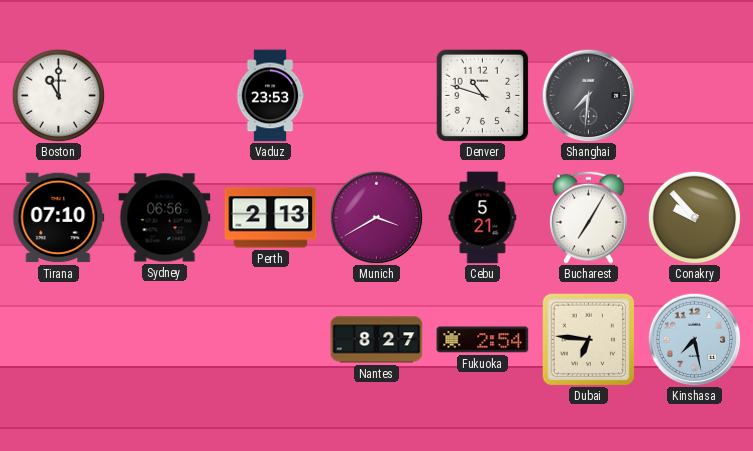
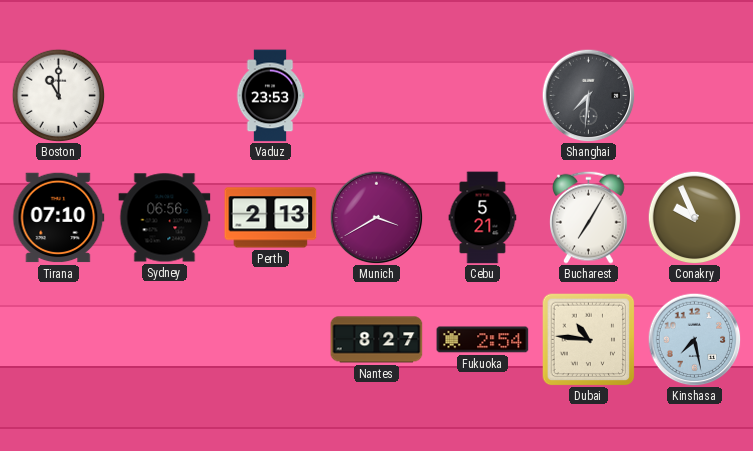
Denver: 10:48 -> none (482, 95)
Conakry: 9:53 -> 9:56 (694, 217)
Dubai: 6:46 -> 10:46 (588, 339)
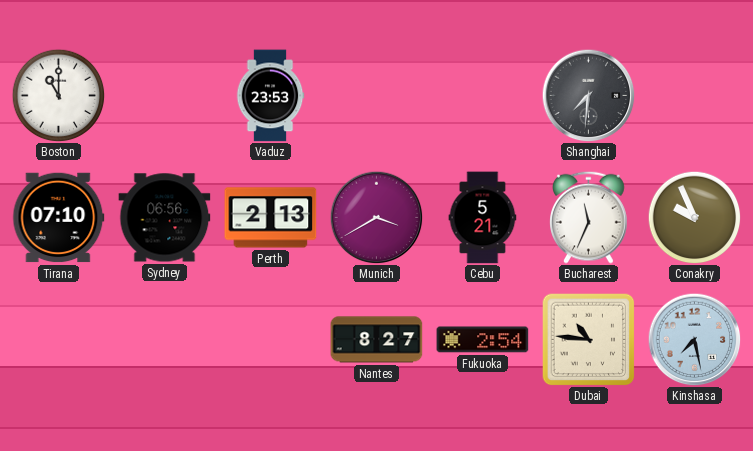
Bucharest: 7:05 -> 11:34 (589, 217)
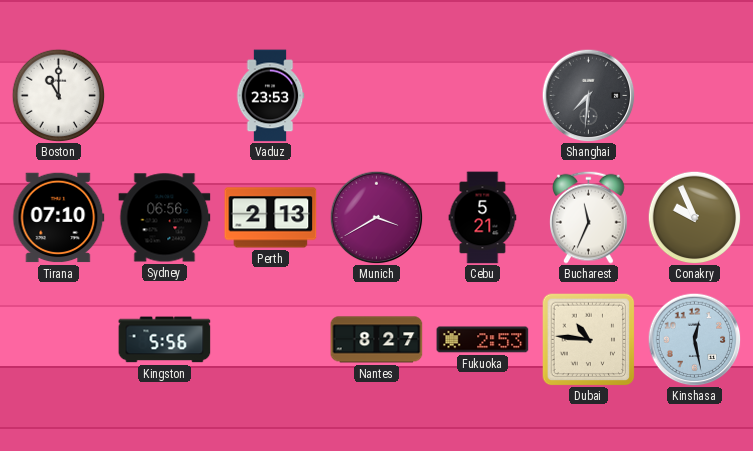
Kingston: none -> 5:56 (165, 340)
Fukuoka: 2:54 -> 2:53 (483, 340)
Kinshasa: 7:28 -> 12:28 (694, 339)
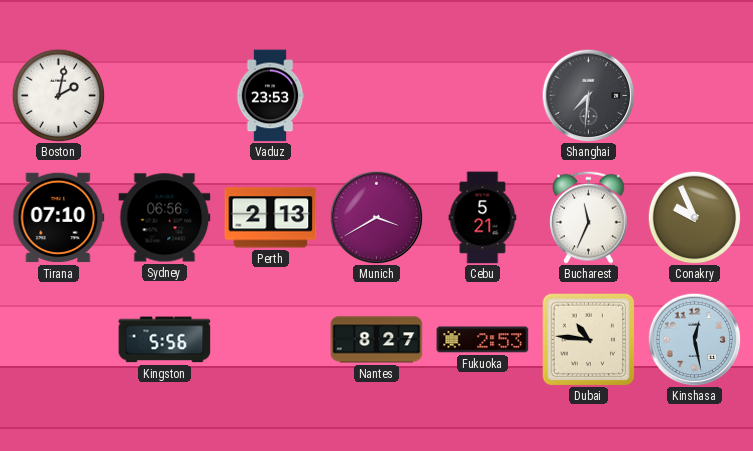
Boston: 11:00 -> 2:02 (58, 95)
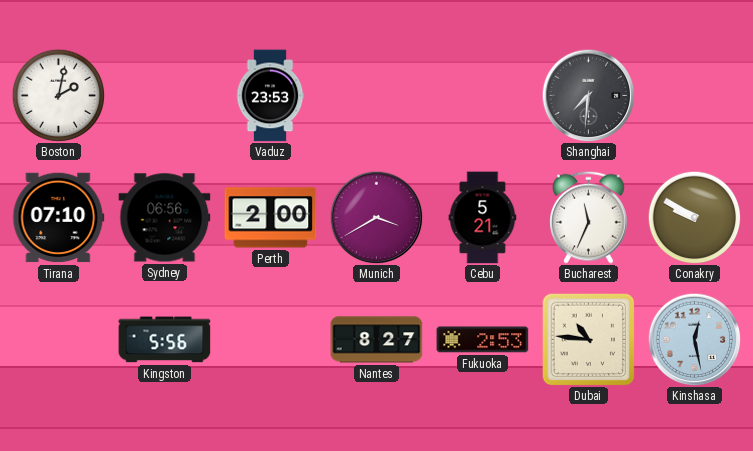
Perth: 2:13 -> 2:00 (271, 218)
Conakry: 9:56 -> 9:50 (694, 217)
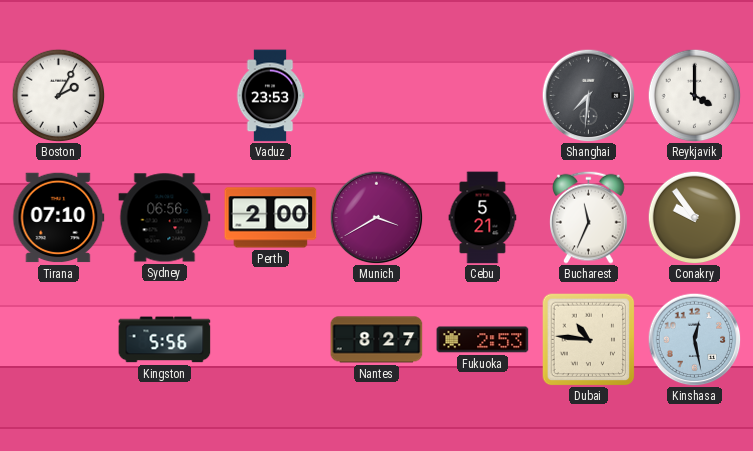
Boston: 2:02 -> 2:05 (58, 95)
Reykjavik: none -> 4:00 (694, 95)
Conakry: 9:50 -> 9:54 (694, 217)
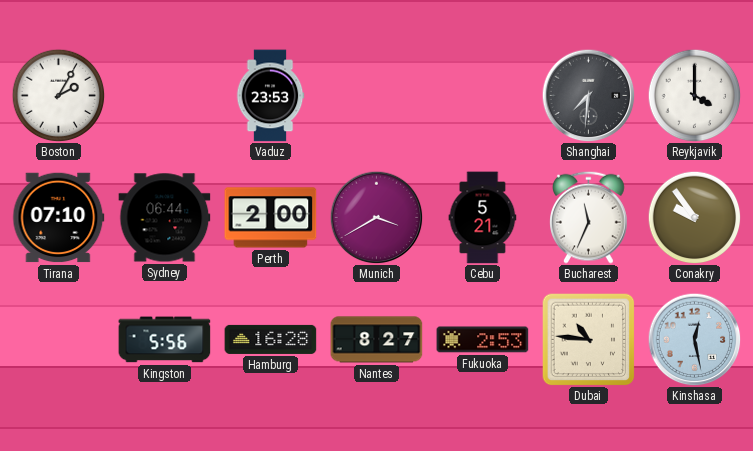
Sydney: 06:56 -> 06:44 (165, 218)
Hamburg: none -> 16:28 (271, 339)
